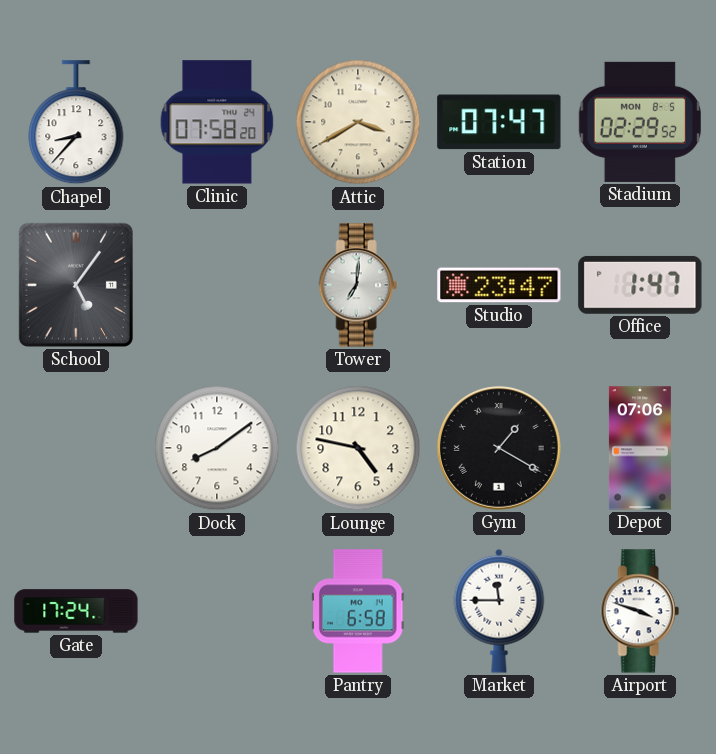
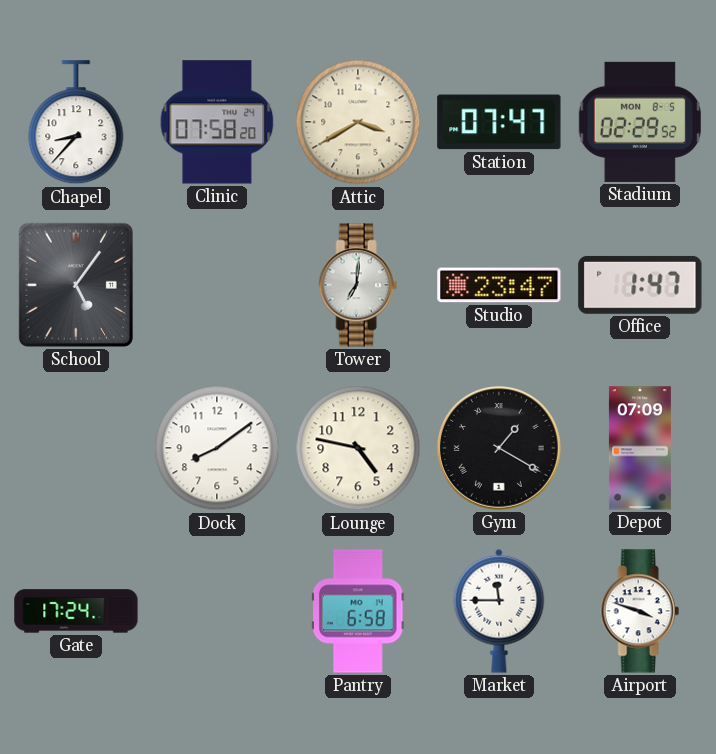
Depot: 07:06 -> 07:09 (640, 448)
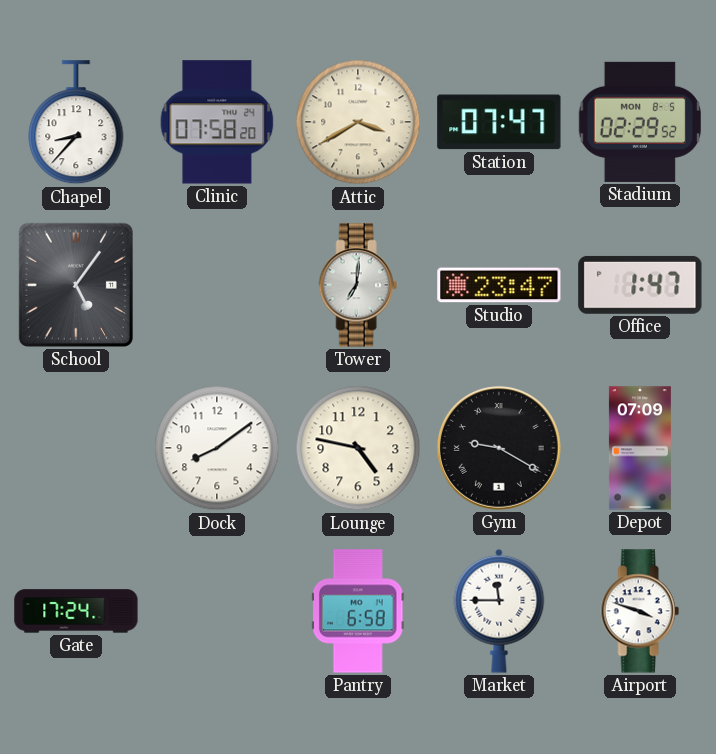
Gym: 1:20 -> 9:20 (499, 448)
